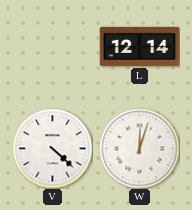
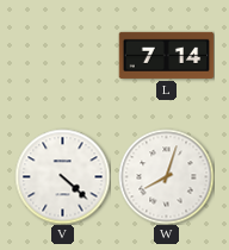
L: 12:14 -> 7:14 (166, 55)
W: 12:03 -> 8:03 (166, 176)
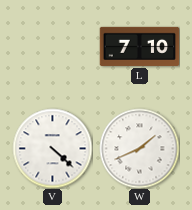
L: 7:14 -> 7:10 (139, 46)
W: 8:03 -> 1:41 (139, 148)
